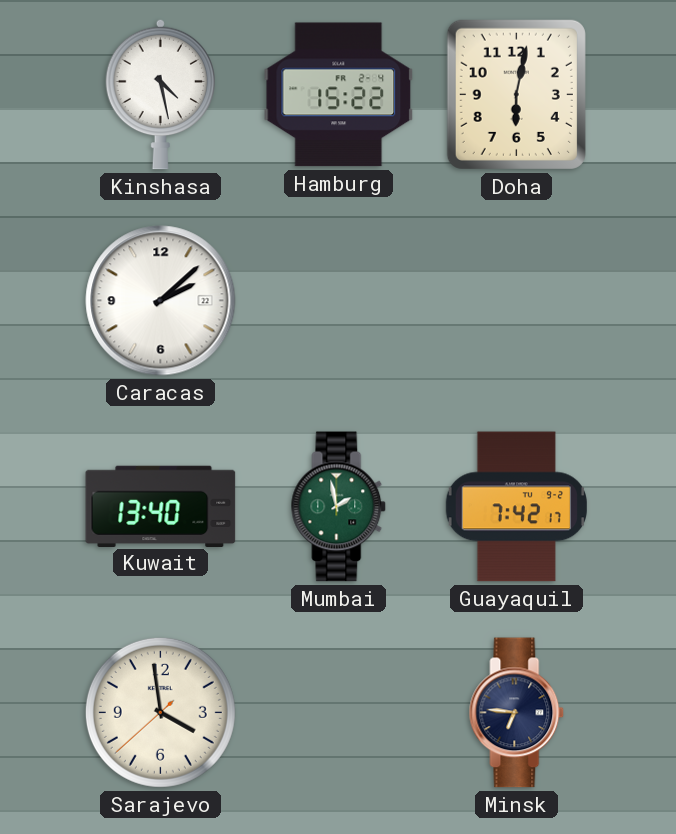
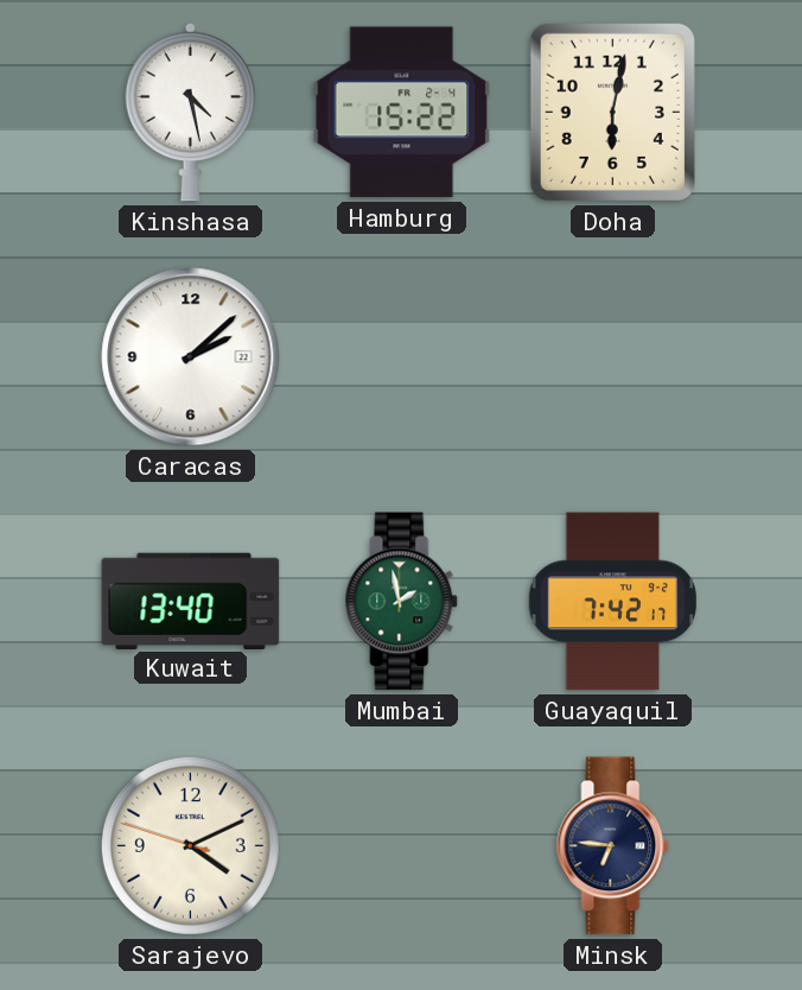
Sarajevo: 3:58 -> 4:10 (190, 845)
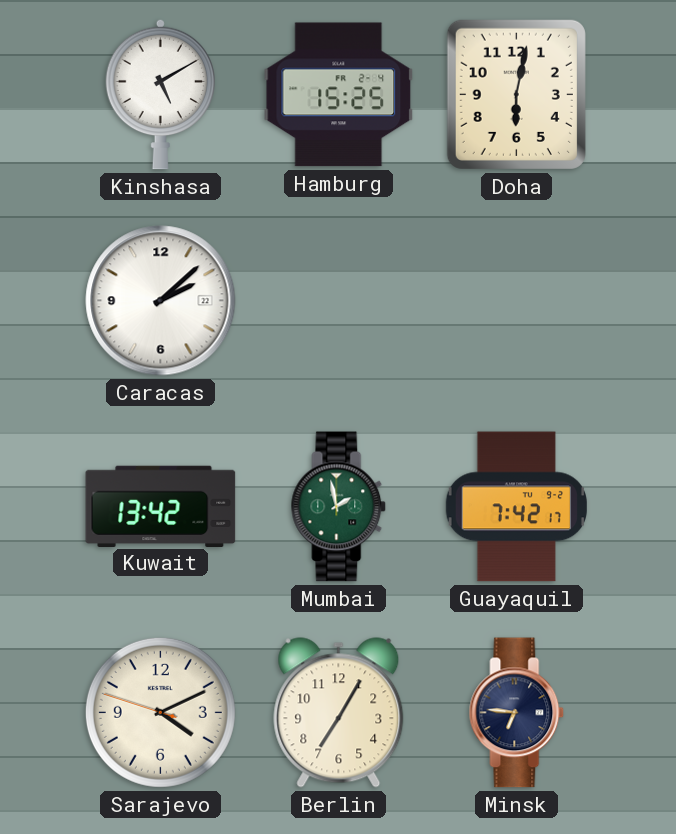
Kinshasa: 4:28 -> 5:10 (160, 94)
Hamburg: 15:22 -> 15:25 (339, 95)
Kuwait: 13:40 -> 13:42 (161, 506)
Berlin: none -> 7:05 (339, 713)
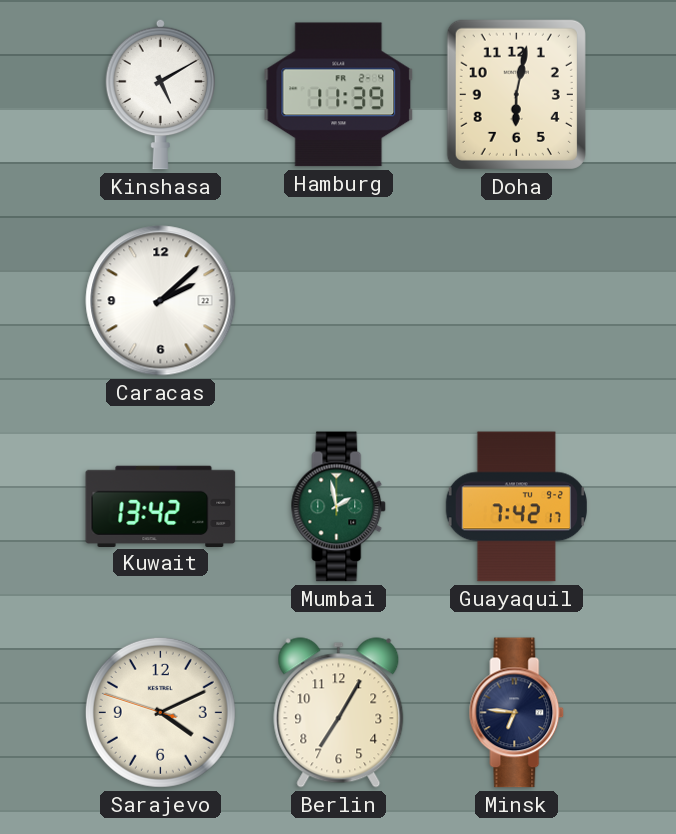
Hamburg: 15:25 -> 11:39 (339, 95)
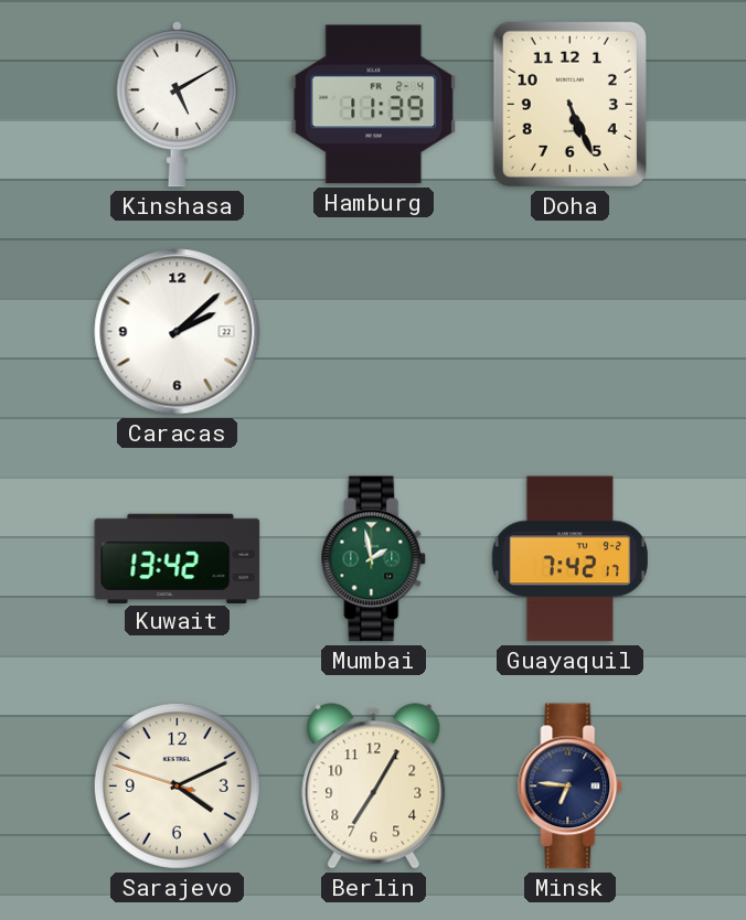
Doha: 6:02 -> 5:26 (569, 104)
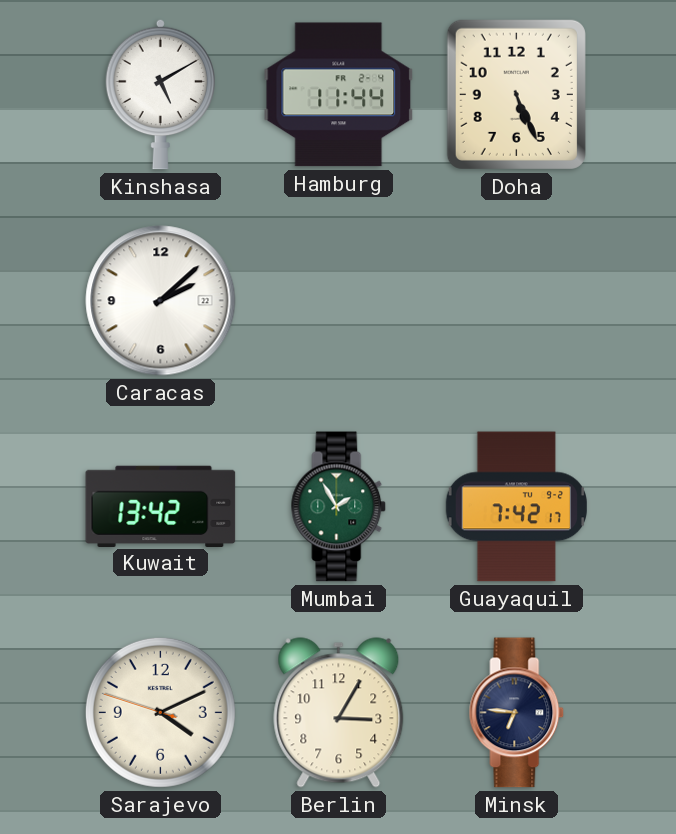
Hamburg: 11:39 -> 11:44 (339, 95)
Mumbai: 1:58 -> 1:55 (339, 507)
Berlin: 7:05 -> 3:05 (339, 713)
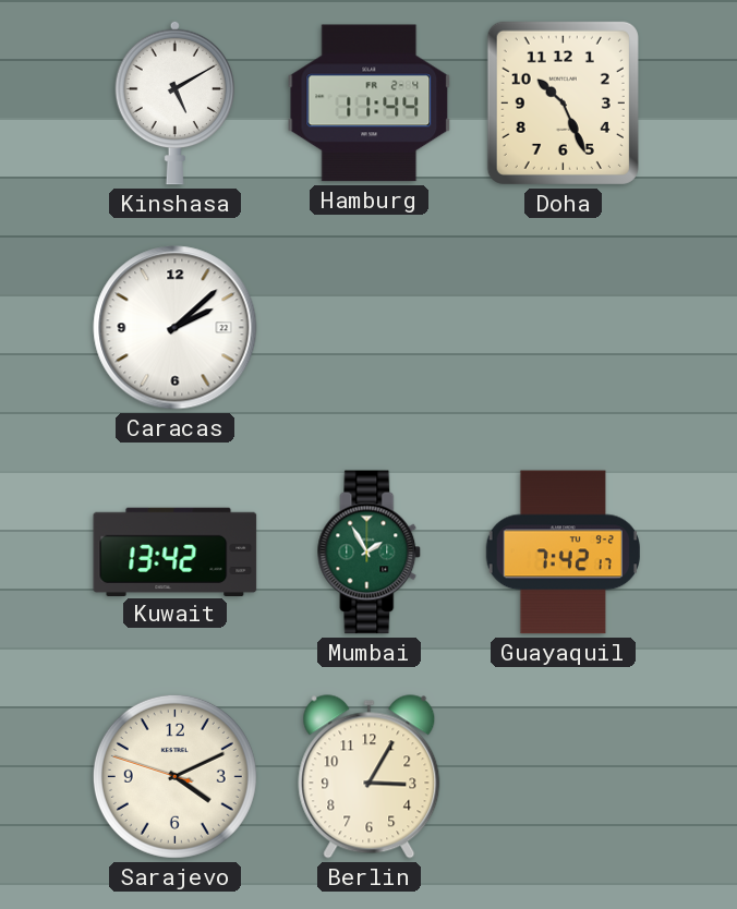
Doha: 5:26 -> 10:26 (563, 102)
Minsk: 6:46 -> none (517, 713)
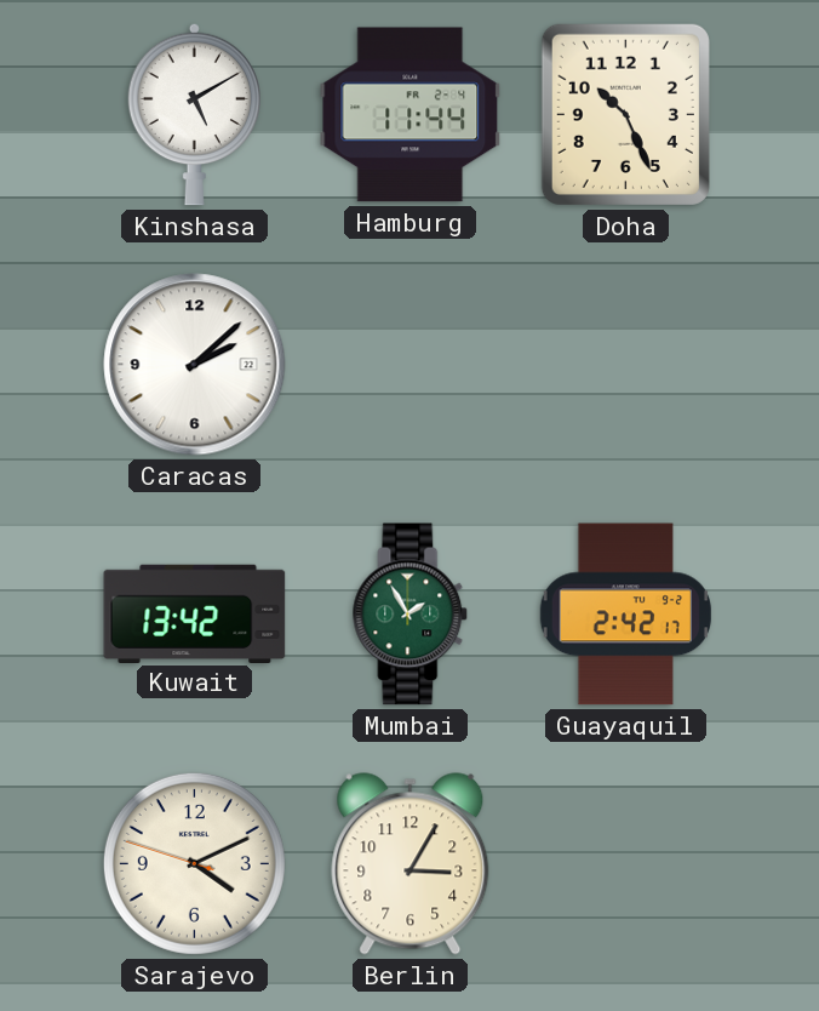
Guayaquil: 7:42 -> 2:42 (625, 615)
